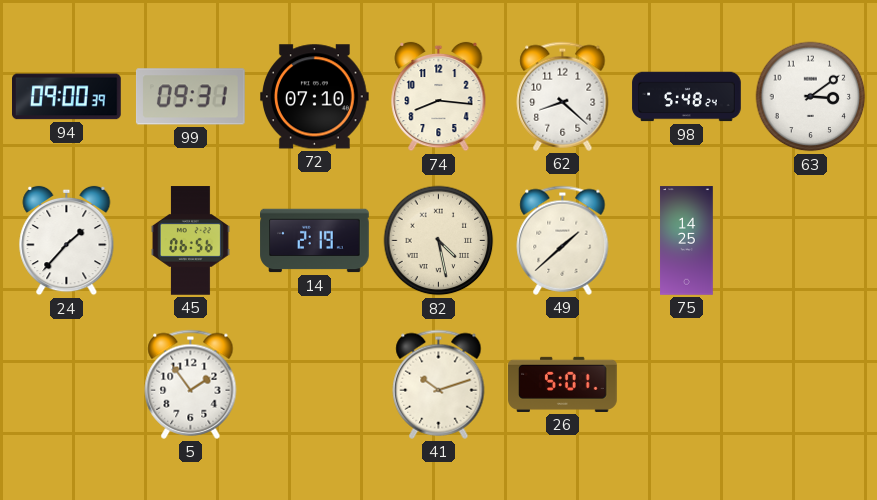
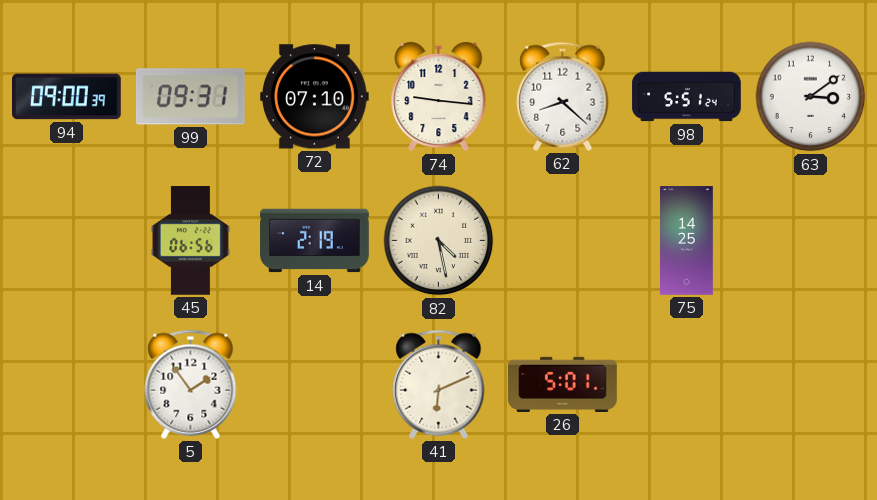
74: 8:16 -> 9:16 (439, 97)
98: 5:48 -> 5:51 (687, 97)
24: 1:37 -> none (67, 241)
49: 1:38 -> none (563, 240)
41: 10:12 -> 6:11 (439, 384)
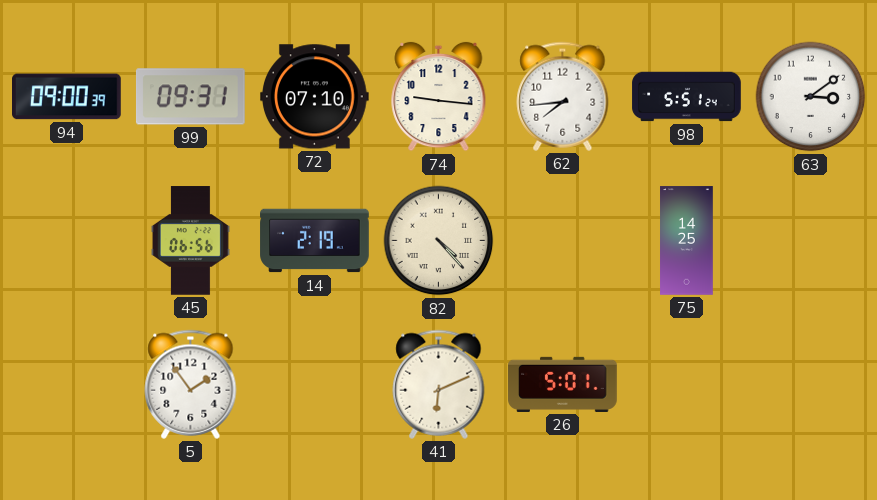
62: 8:22 -> 7:44 (563, 96)
82: 4:28 -> 4:23 (439, 241)
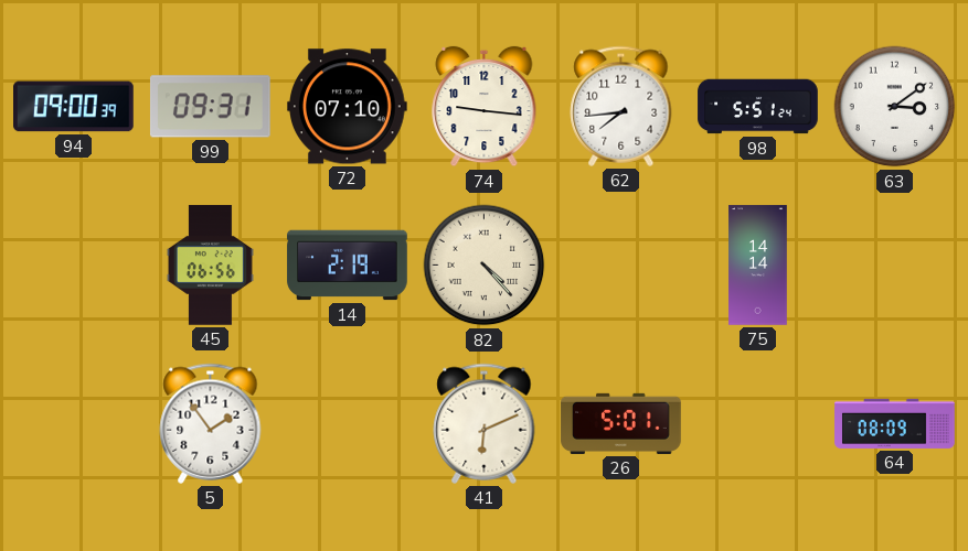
75: 14:25 -> 14:14 (758, 266)
64: none -> 08:09 (895, 423)
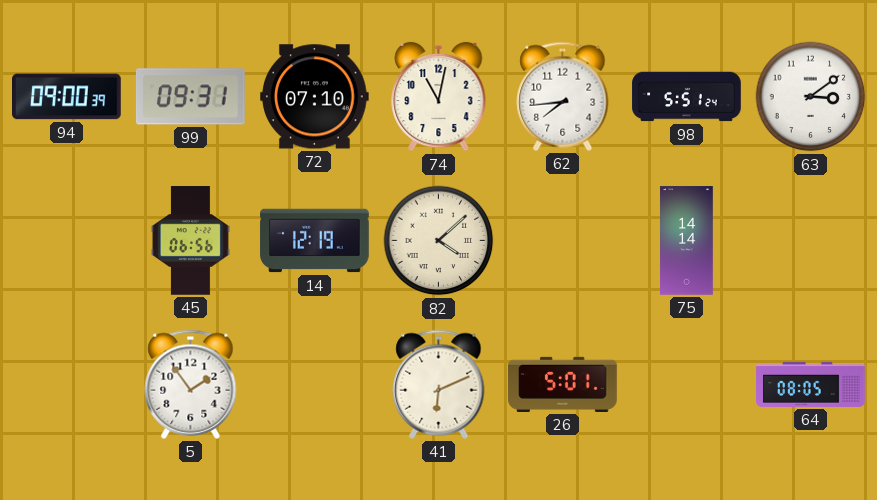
74: 9:16 -> 11:02 (439, 97)
14: 2:19 -> 12:19 (315, 241)
82: 4:23 -> 4:08 (439, 241)
64: 08:09 -> 08:05 (811, 384)
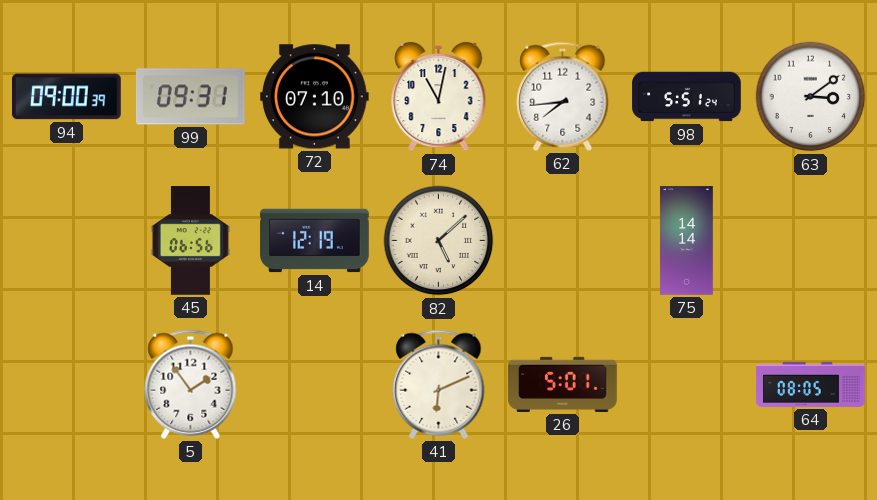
82: 4:08 -> 5:08 (439, 241)
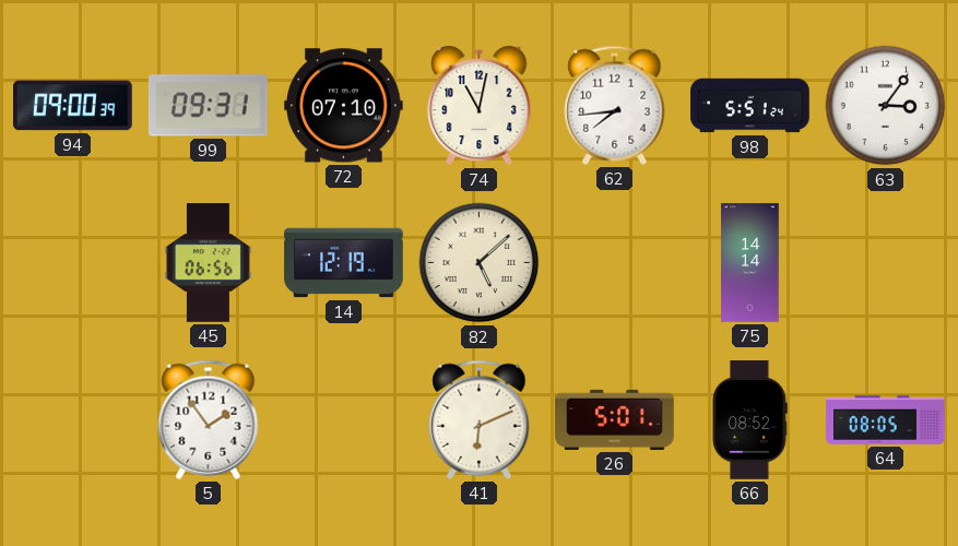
63: 3:09 -> 3:06 (886, 106)
66: none -> 08:52 (749, 420)
